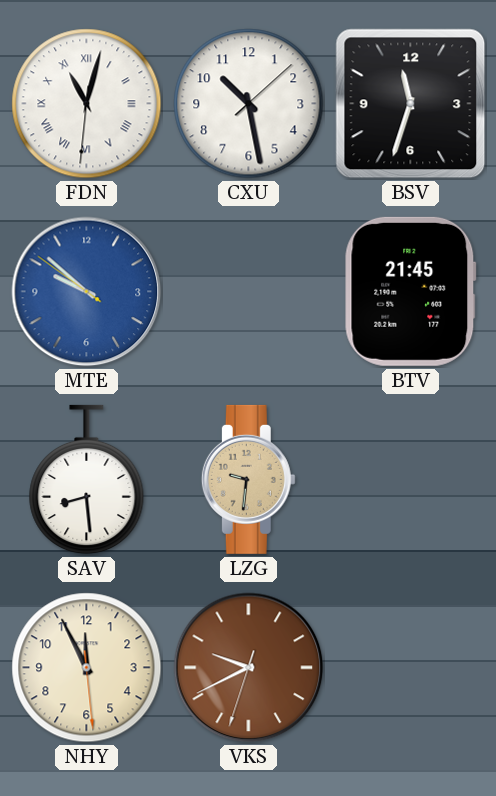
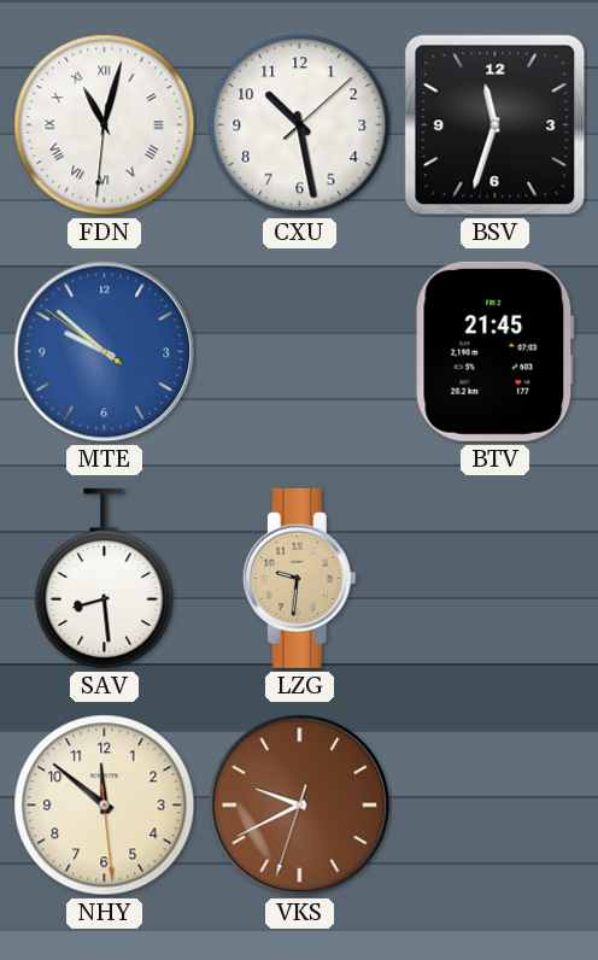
NHY: 11:55 -> 11:51 (105, 806)
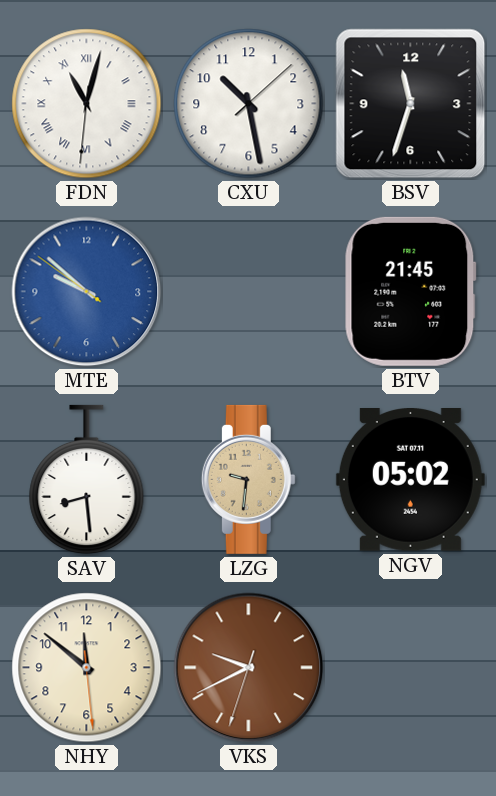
NGV: none -> 05:02 (410, 480)
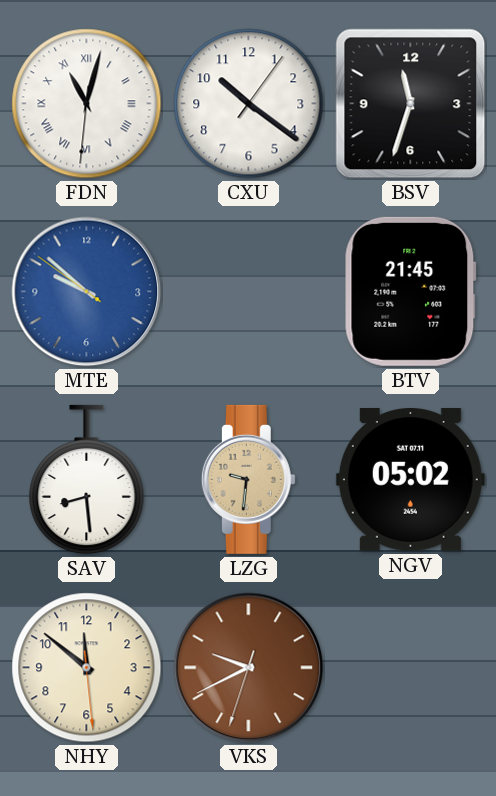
CXU: 10:28 -> 10:21 (249, 104)
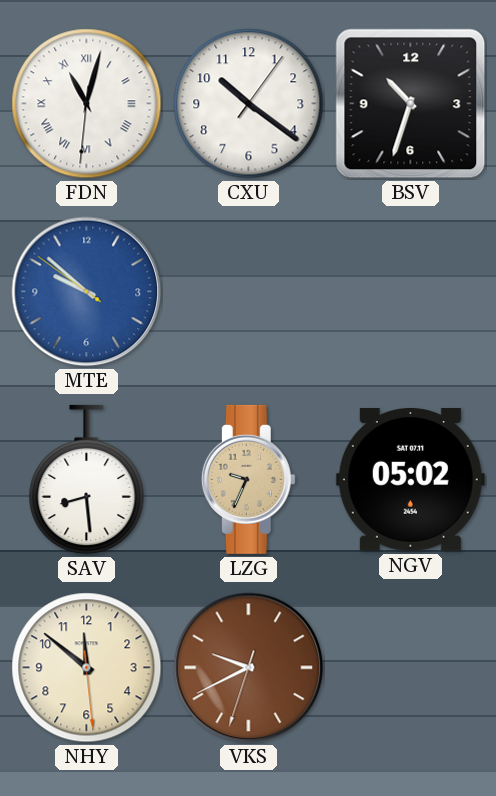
BSV: 11:33 -> 10:33 (411, 104)
BTV: 21:45 -> none (410, 291)
LZG: 9:31 -> 9:34 (248, 479)
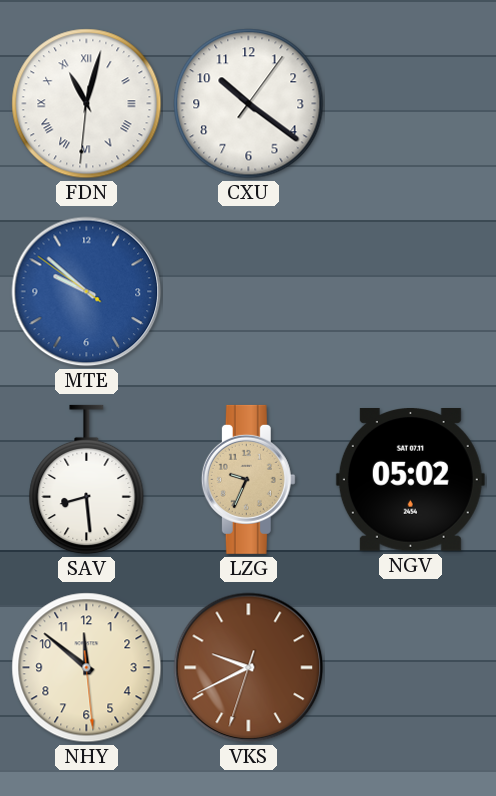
BSV: 10:33 -> none (411, 104)
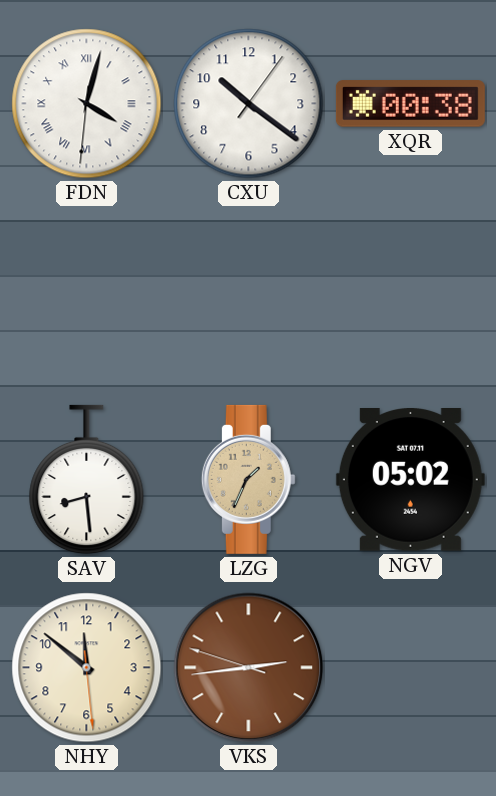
FDN: 11:02 -> 4:02 (87, 104)
XQR: none -> 00:38 (410, 104)
MTE: 9:51 -> none (87, 292)
LZG: 9:34 -> 1:34 (248, 479)
VKS: 9:40 -> 2:43 (249, 668)
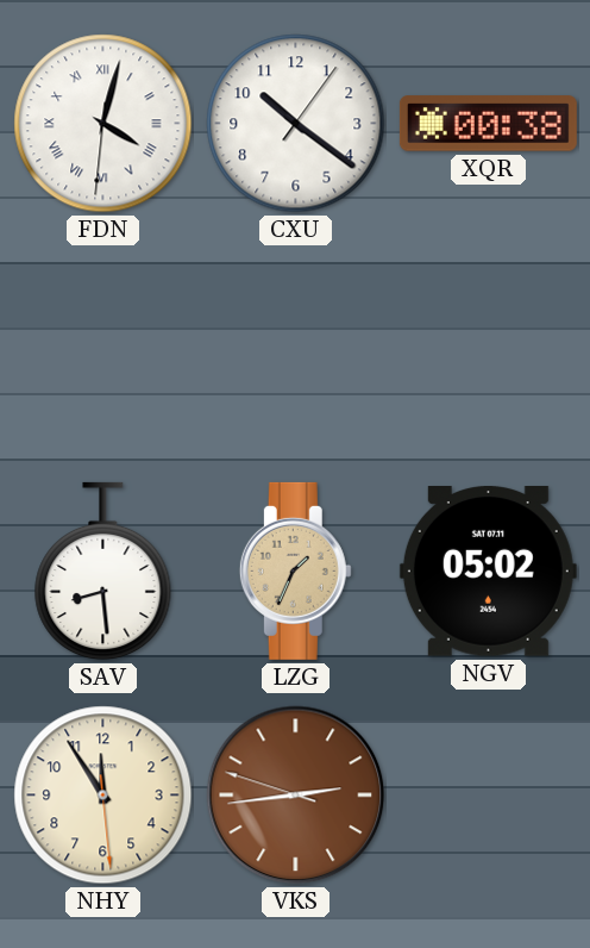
NHY: 11:51 -> 11:54 (103, 796)
